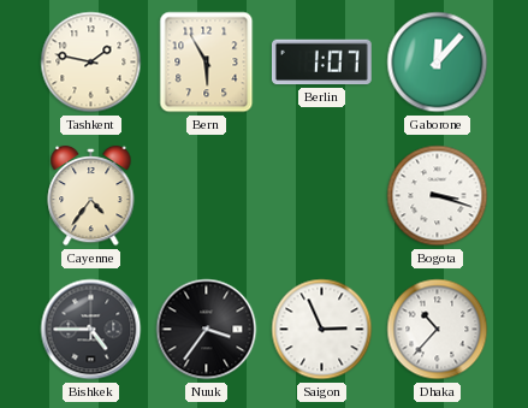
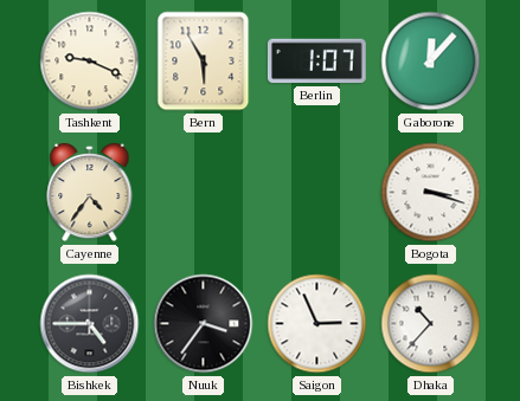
Tashkent: 1:47 -> 9:19 (90, 62)
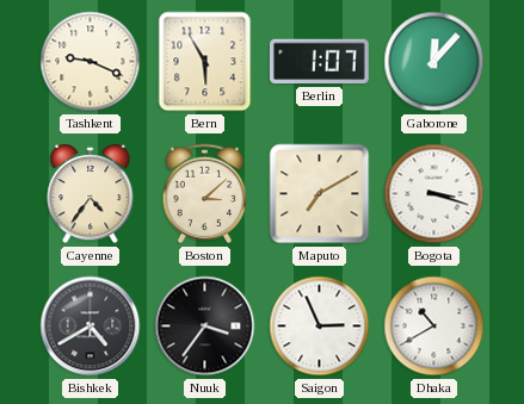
Boston: none -> 3:08 (205, 194)
Maputo: none -> 7:10 (320, 194)
Bishkek: 4:45 -> 4:40 (91, 327)
Dhaka: 10:37 -> 10:40 (434, 327)
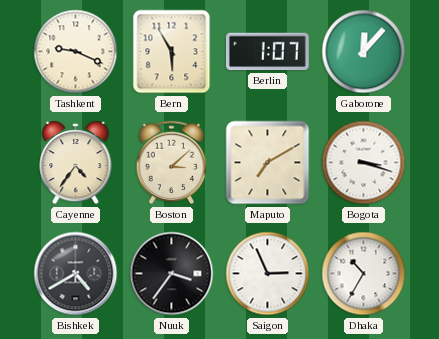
Dhaka: 10:40 -> 10:35 (364, 274)
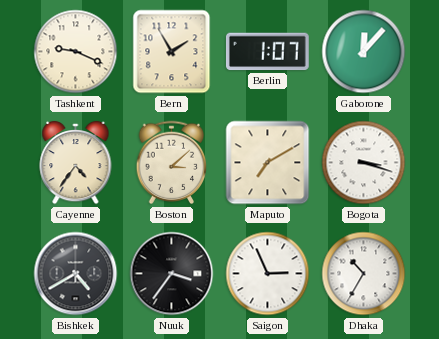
Bern: 5:55 -> 1:55 (172, 52)
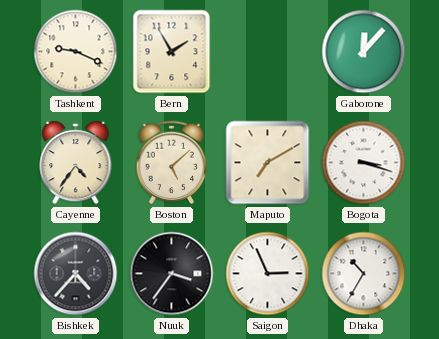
Berlin: 1:07 -> none (267, 52)
Boston: 3:08 -> 5:08 (172, 163)
Bishkek: 4:40 -> 4:37 (76, 274)
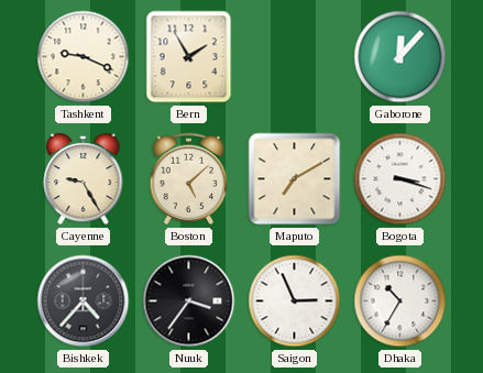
Cayenne: 4:36 -> 9:25 (84, 179)
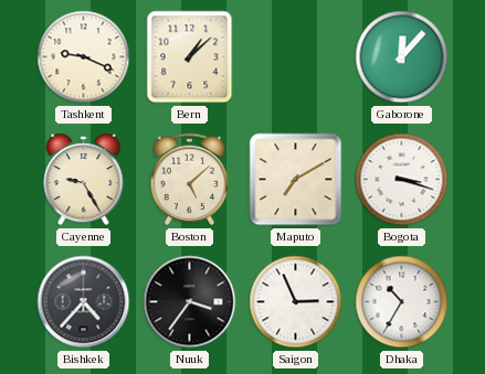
Bern: 1:55 -> 1:08 (190, 57)
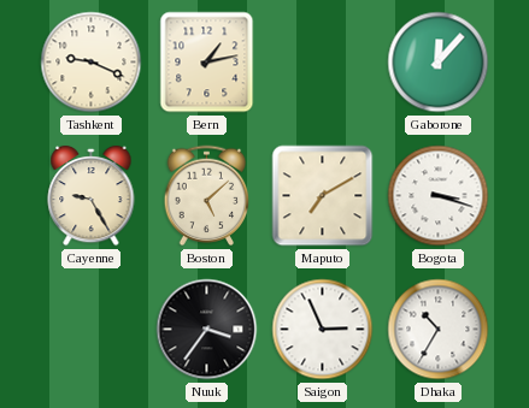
Bern: 1:08 -> 1:13 (207, 63)
Bishkek: 4:37 -> none (84, 302)
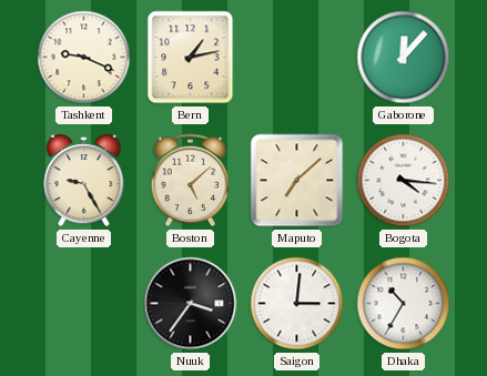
Maputo: 7:10 -> 7:08 (297, 181)
Bogota: 3:18 -> 4:16 (404, 181)
Saigon: 2:56 -> 3:01 (297, 304)
